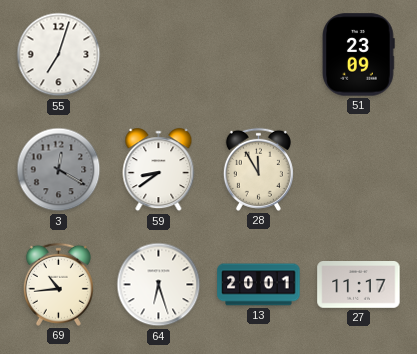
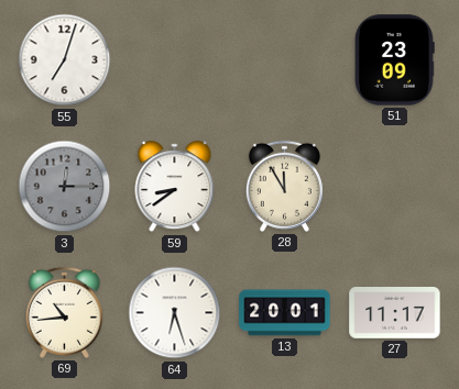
3: 12:20 -> 12:15 (65, 187)
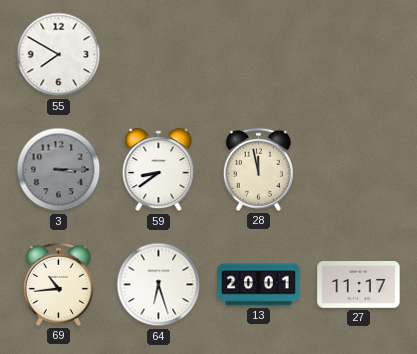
55: 7:03 -> 7:50 (59, 55)
51: 23:09 -> none (394, 60)
3: 12:15 -> 3:15 (59, 170)
28: 11:55 -> 11:58 (258, 169)
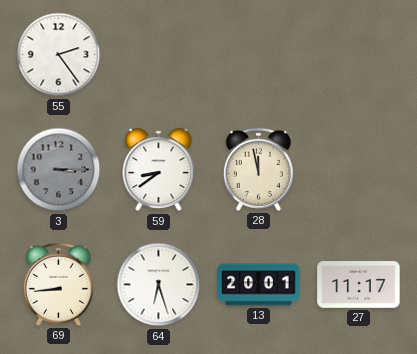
55: 7:50 -> 2:24 (59, 55)
69: 10:44 -> 8:44 (58, 284)
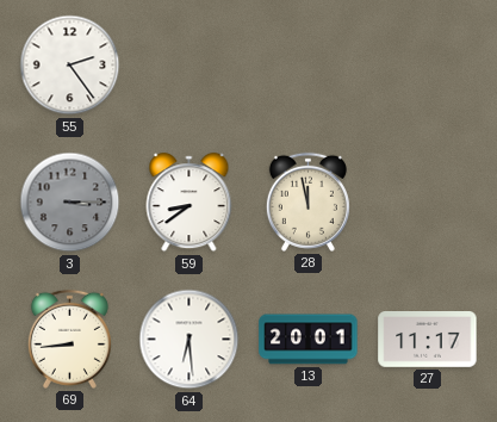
64: 6:27 -> 6:29 (190, 340)
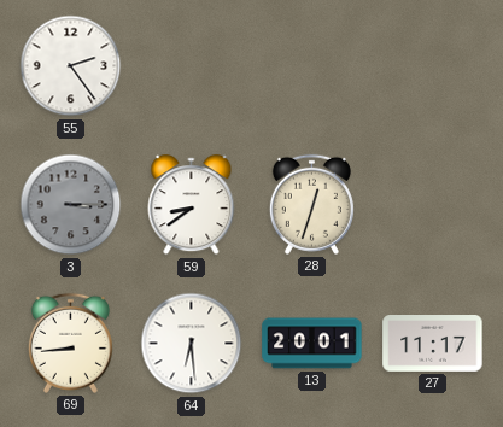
28: 11:58 -> 12:33 (311, 204)
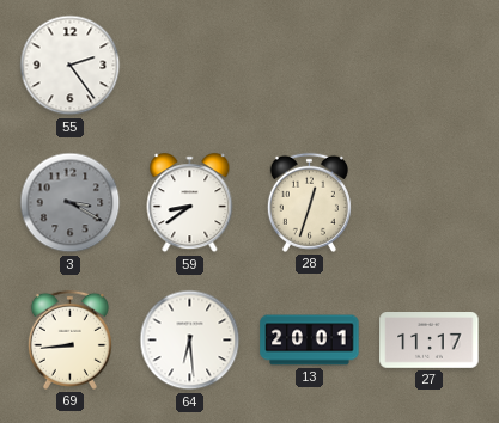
3: 3:15 -> 3:20 (71, 203)
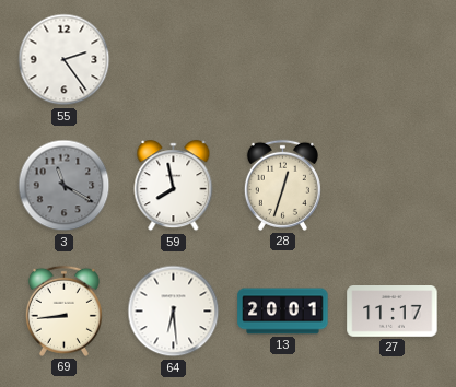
3: 3:20 -> 11:20 (65, 186)
59: 8:39 -> 7:58 (174, 186)
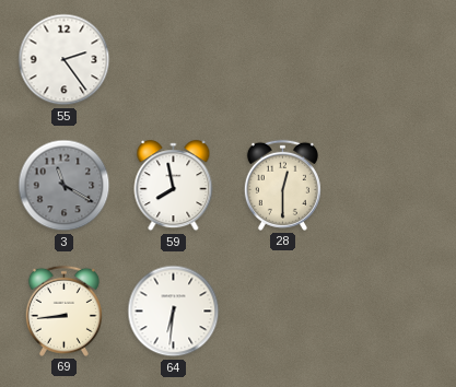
28: 12:33 -> 12:30 (282, 185)
64: 6:29 -> 6:31 (174, 312)
13: 20:01 -> none (283, 312)
27: 11:17 -> none (393, 312)
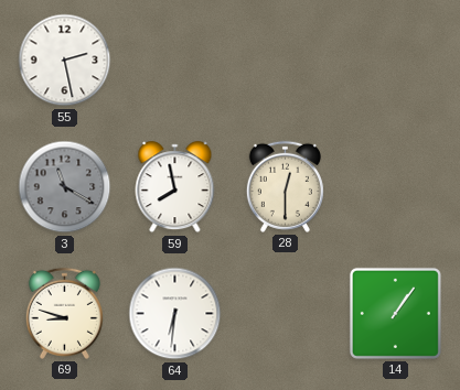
55: 2:24 -> 2:28 (65, 61)
69: 8:44 -> 8:48 (64, 313)
14: none -> 1:06 (395, 313)
